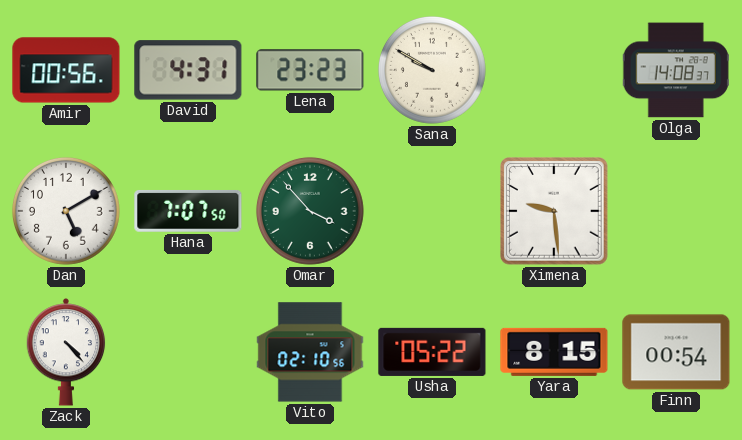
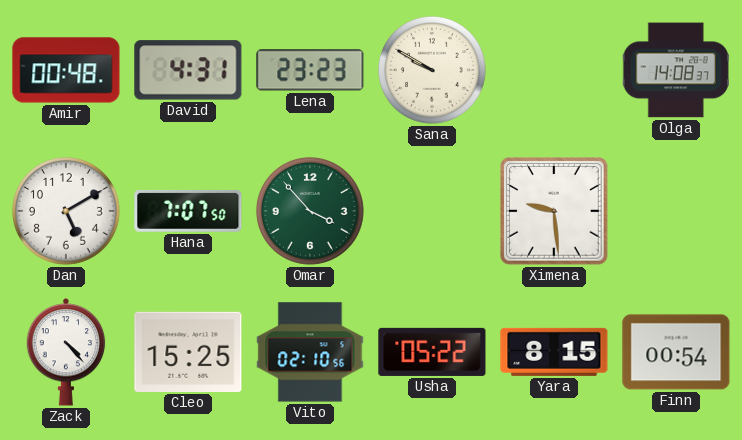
Amir: 00:56 -> 00:48 (66, 70)
Cleo: none -> 15:25 (188, 352)
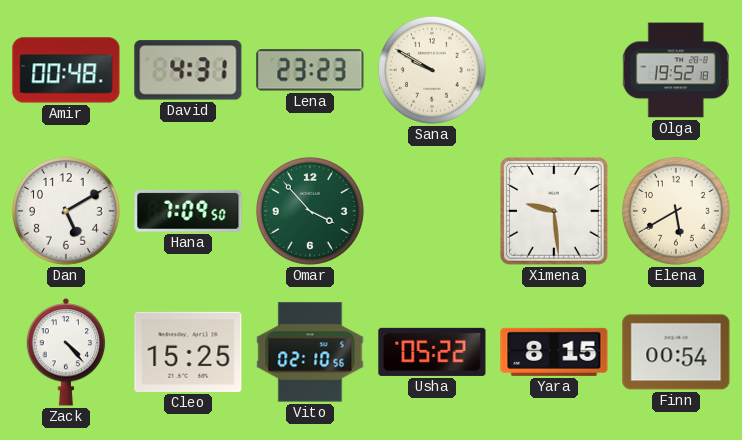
Olga: 14:08 -> 19:52 (676, 70)
Hana: 7:07 -> 7:09 (188, 211)
Elena: none -> 5:40 (676, 211)
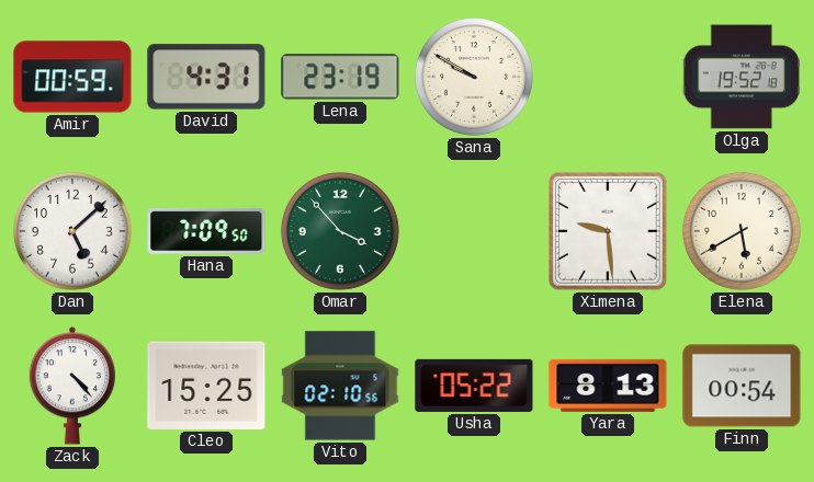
Amir: 00:48 -> 00:59 (72, 77)
Lena: 23:23 -> 23:19 (340, 77)
Dan: 5:10 -> 5:08 (72, 231)
Yara: 8:15 -> 8:13 (608, 386)
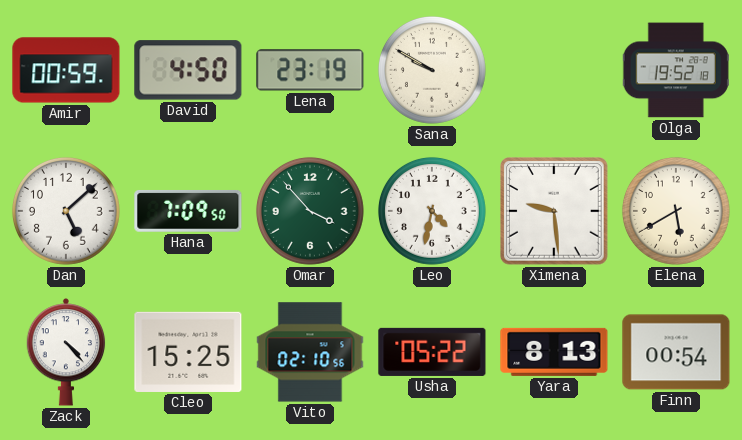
David: 4:31 -> 4:50 (188, 70)
Leo: none -> 4:32 (432, 211)
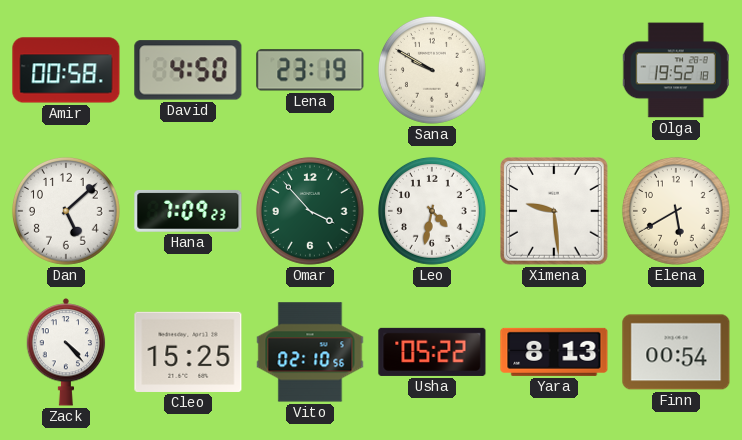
Amir: 00:59 -> 00:58 (66, 70)
Hana: 7:09:50 -> 7:09:23 (188, 211)
